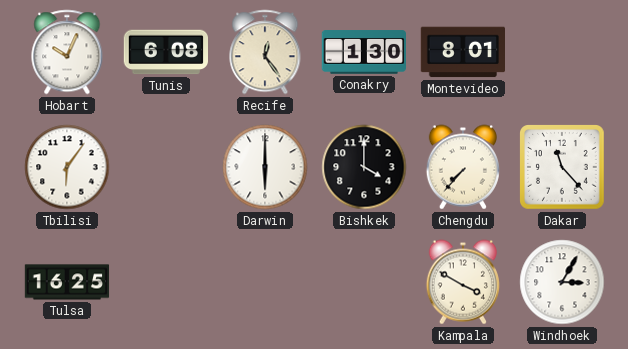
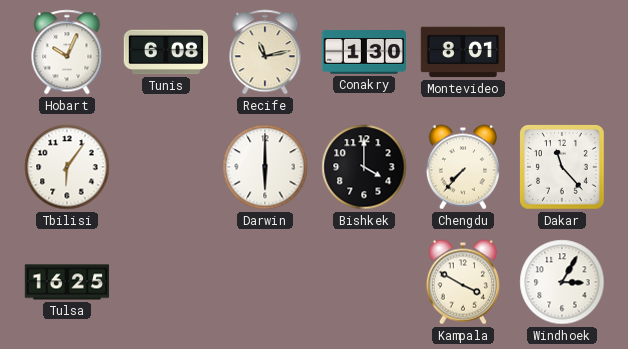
Recife: 12:24 -> 11:13 (265, 52)
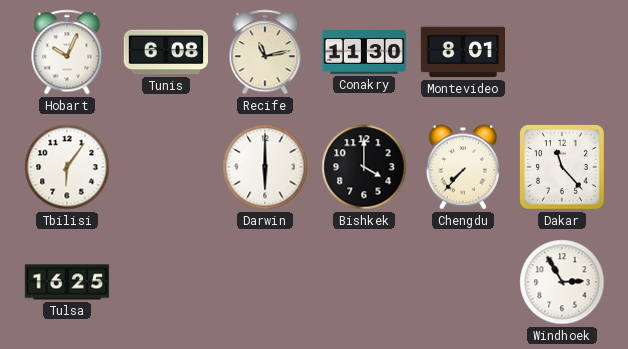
Conakry: 1:30 -> 11:30 (363, 52)
Kampala: 3:50 -> none (462, 282)
Windhoek: 3:05 -> 2:55 (562, 282)
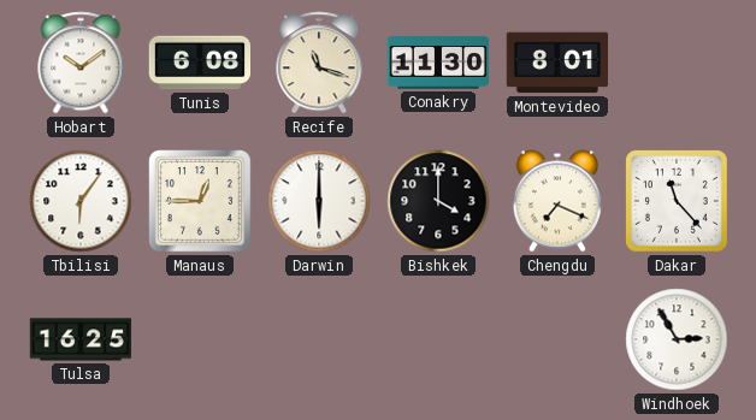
Hobart: 10:04 -> 10:09 (81, 63)
Recife: 11:13 -> 11:18 (319, 63)
Manaus: none -> 12:45 (201, 202)
Chengdu: 7:37 -> 7:19 (556, 201)
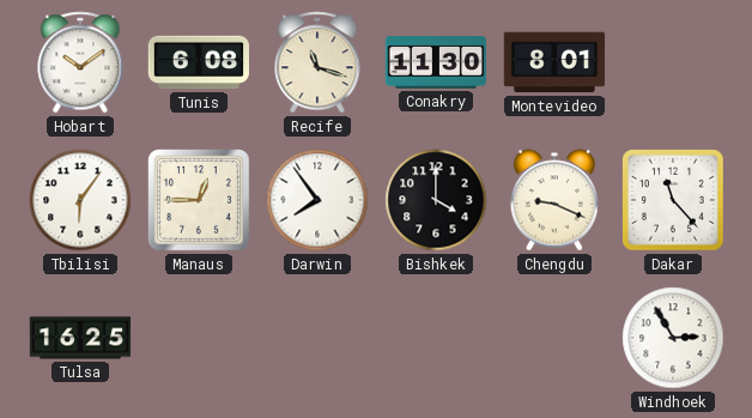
Darwin: 6:00 -> 7:54 (317, 200)
Chengdu: 7:19 -> 9:19 (553, 200)
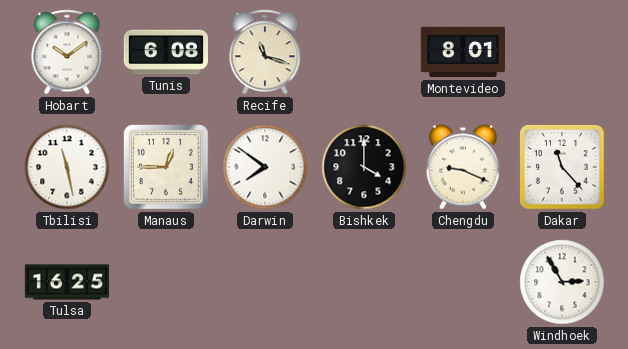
Conakry: 11:30 -> none (435, 62)
Tbilisi: 6:06 -> 11:28 (67, 167)
Darwin: 7:54 -> 7:51 (265, 167)
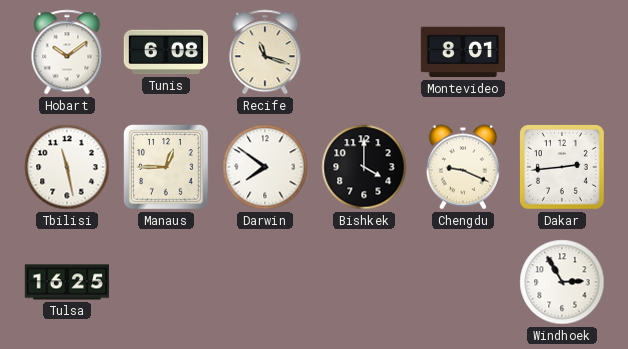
Dakar: 11:23 -> 2:44 (563, 168)
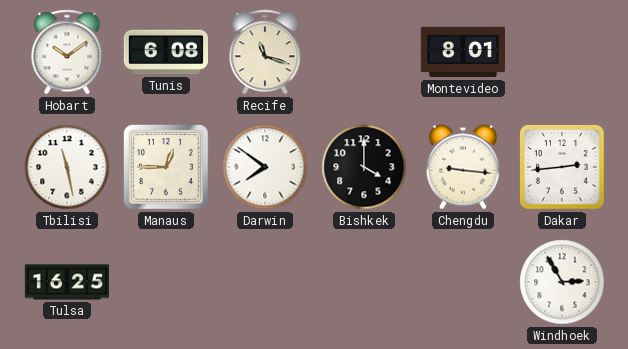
Chengdu: 9:19 -> 9:16 (462, 167)
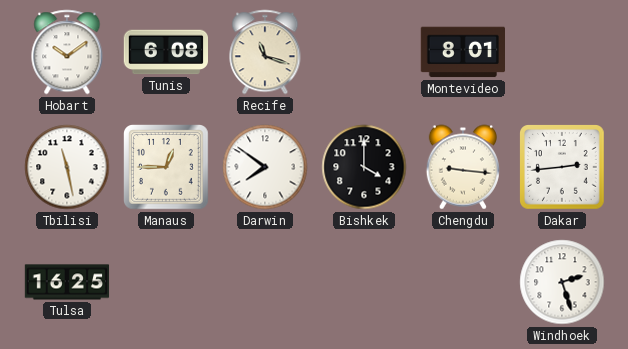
Windhoek: 2:55 -> 2:27 (562, 282)
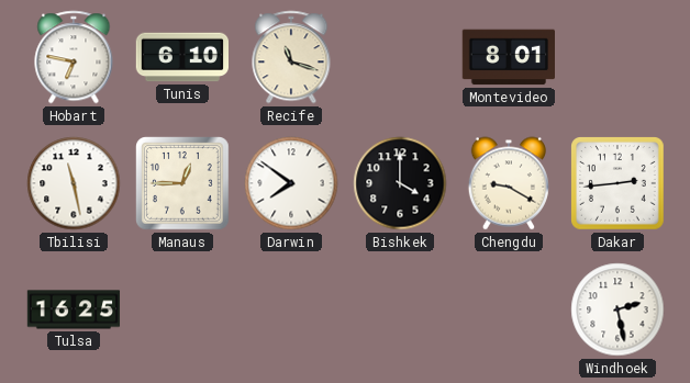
Hobart: 10:09 -> 6:47 (74, 57)
Tunis: 6:08 -> 6:10 (181, 57)
Chengdu: 9:16 -> 9:20 (508, 183)
Windhoek: 2:27 -> 2:28 (617, 309)
